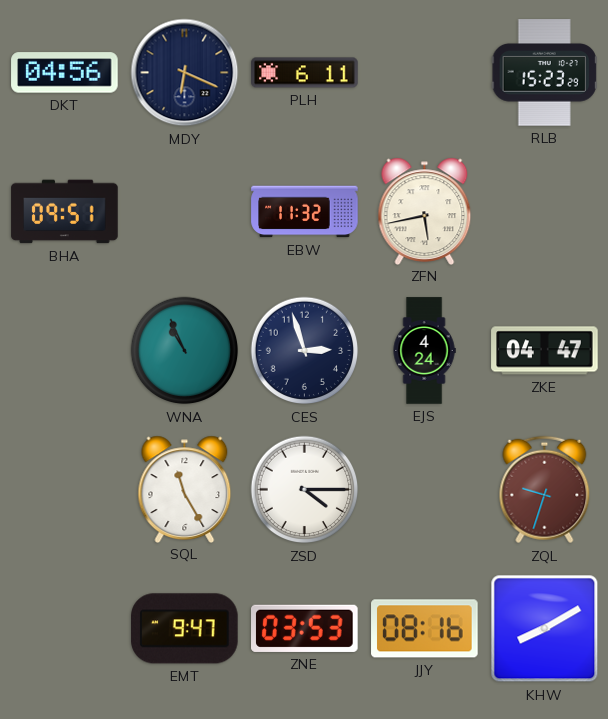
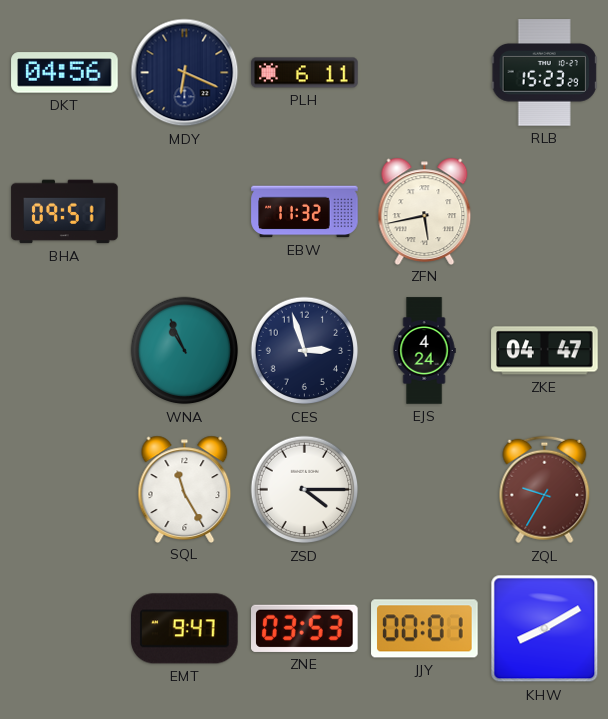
ZQL: 9:33 -> 9:35 (545, 490)
JJY: 08:16 -> 00:01 (425, 629)
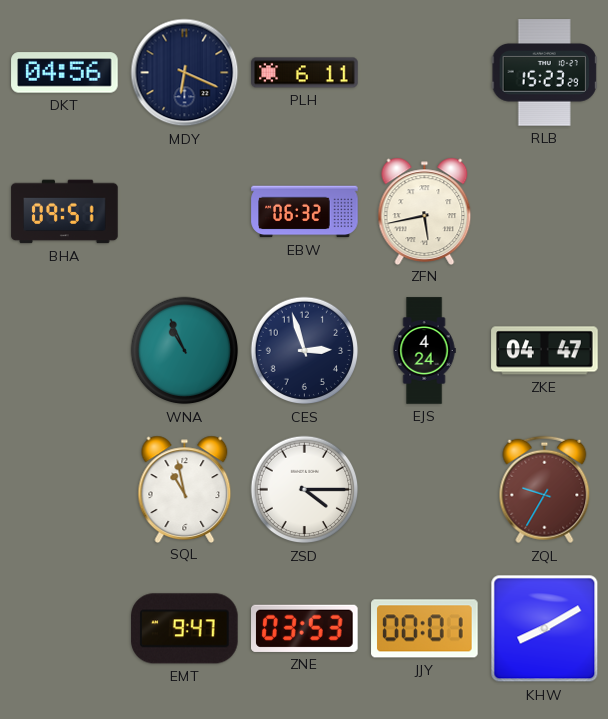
EBW: 11:32 -> 06:32 (305, 212)
SQL: 11:25 -> 10:58 (185, 489)
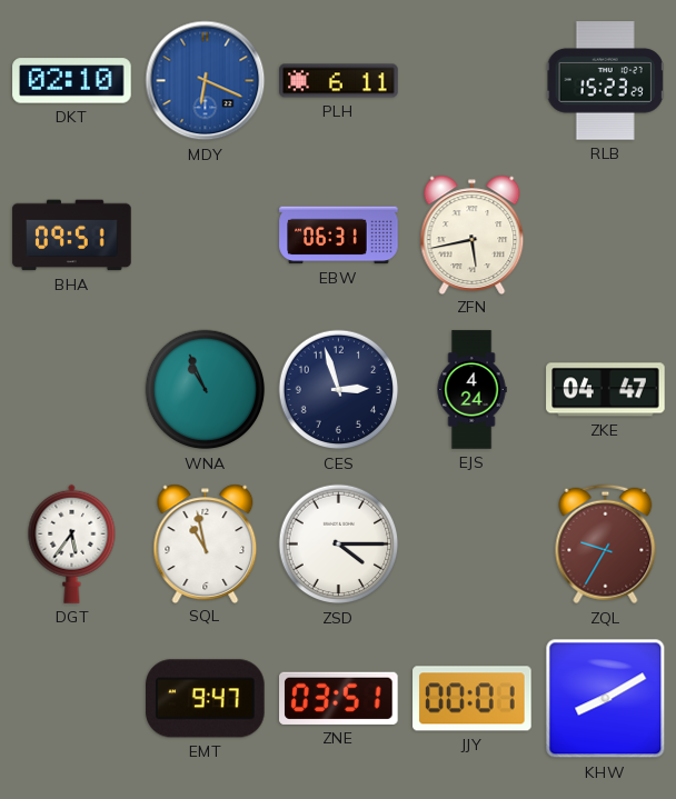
DKT: 04:56 -> 02:10 (72, 81)
MDY dial: navy -> blue (206, 81)
EBW: 06:32 -> 06:31 (339, 236)
DGT: none -> 5:36 (72, 543)
ZNE: 03:53 -> 03:51 (339, 698)
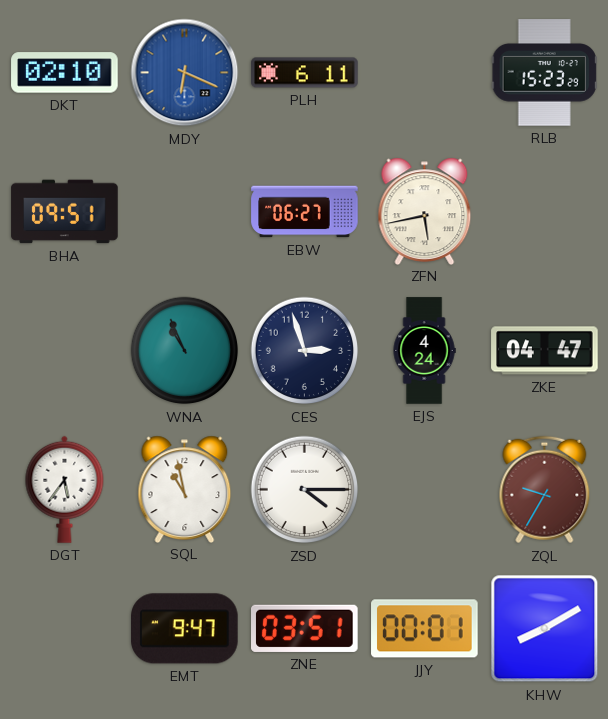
EBW: 06:31 -> 06:27 (305, 212)
